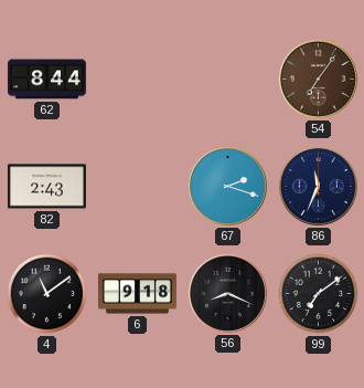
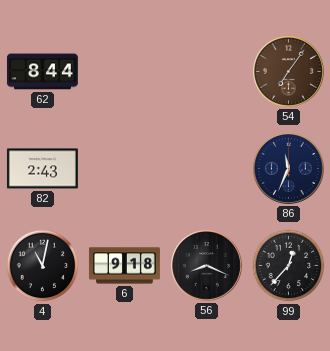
67: 2:18 -> none (227, 186)
4: 11:09 -> 11:02 (43, 266)
99: 7:09 -> 12:37 (289, 266)
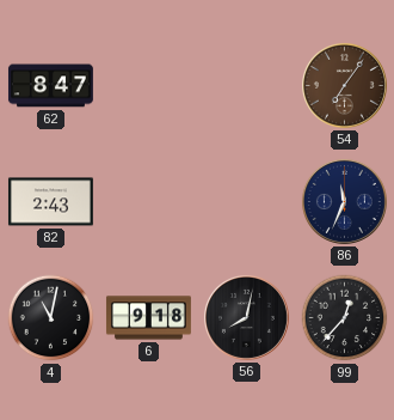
62: 8:44 -> 8:47 (50, 86)
56: 8:19 -> 8:02 (246, 317)
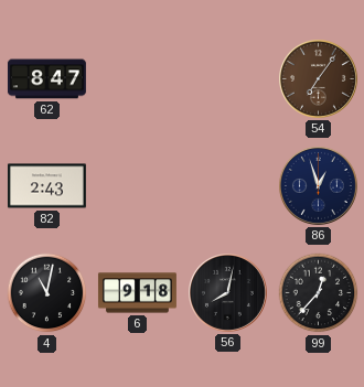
86: 11:34 -> 12:57 (318, 185)
